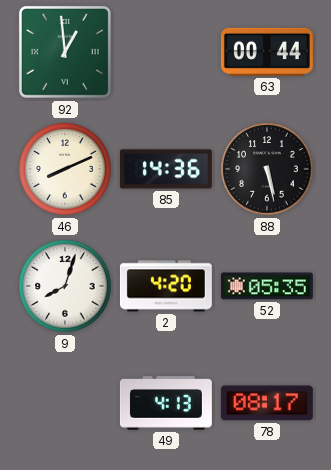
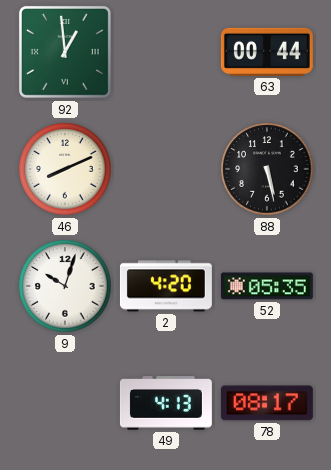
85: 14:36 -> none (166, 169)
9: 8:03 -> 10:03 (65, 286)
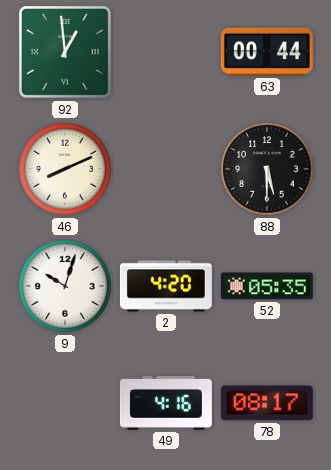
88: 5:28 -> 5:30 (267, 169)
49: 4:13 -> 4:16 (166, 403)
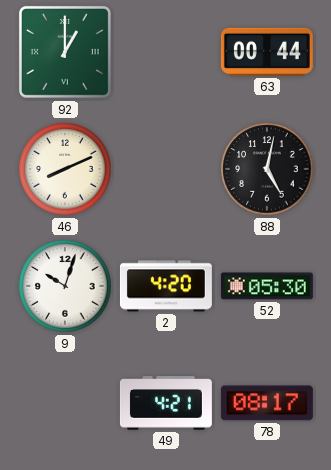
92: 12:59 -> 1:00 (65, 52)
88: 5:30 -> 5:02 (267, 169)
52: 05:35 -> 05:30 (267, 286)
49: 4:16 -> 4:21 (166, 403)
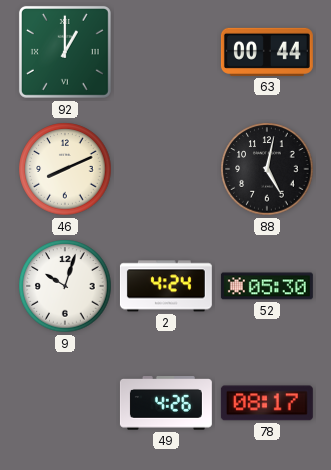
2: 4:20 -> 4:24 (166, 286)
49: 4:21 -> 4:26 (166, 403)
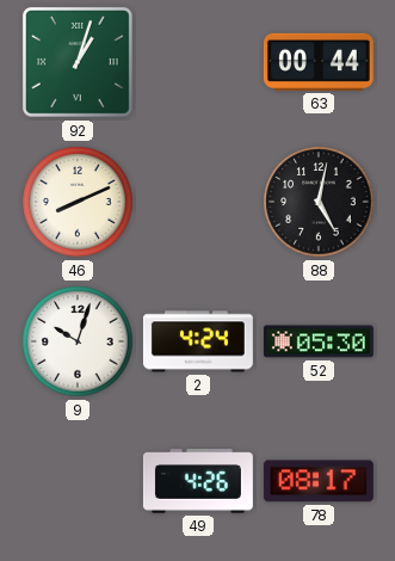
92: 1:00 -> 1:03 (78, 62)
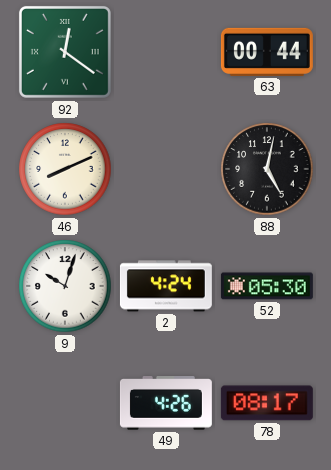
92: 1:03 -> 12:21 (65, 52)
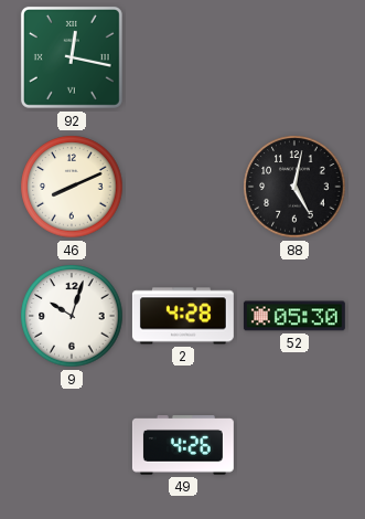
92: 12:21 -> 12:17 (72, 57)
63: 00:44 -> none (267, 52)
2: 4:24 -> 4:28 (183, 316)
78: 08:17 -> none (267, 403)
